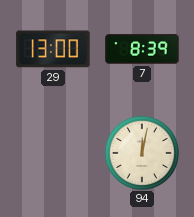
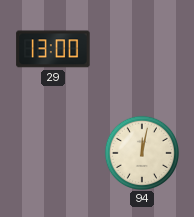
7: 8:39 -> none (142, 49)
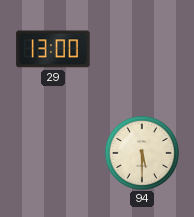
94: 12:02 -> 5:30 (141, 152)
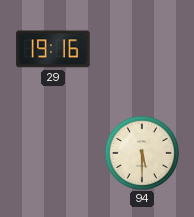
29: 13:00 -> 19:16 (53, 49)
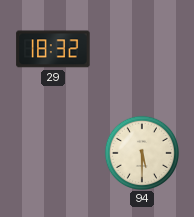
29: 19:16 -> 18:32 (53, 49)
